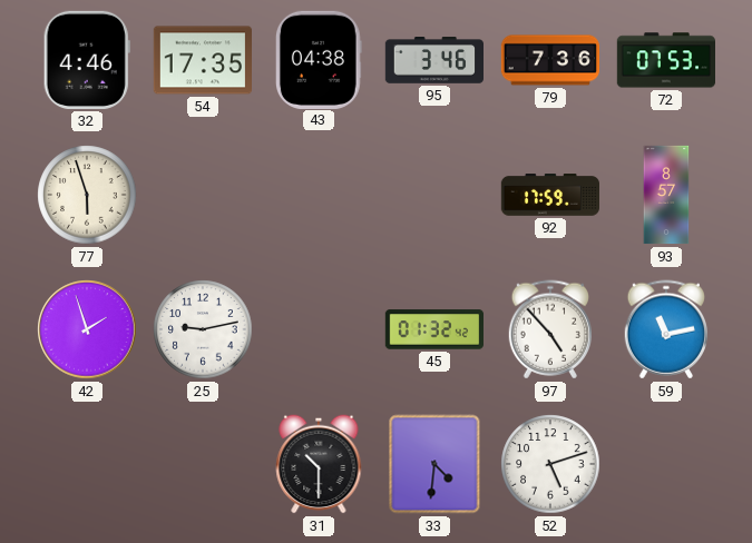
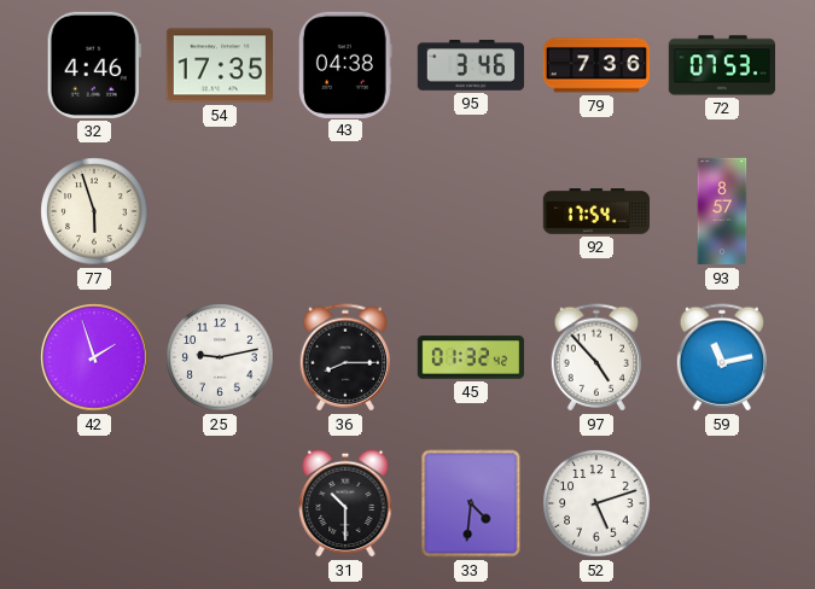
92: 17:59 -> 17:54 (595, 211)
36: none -> 8:15 (344, 357)
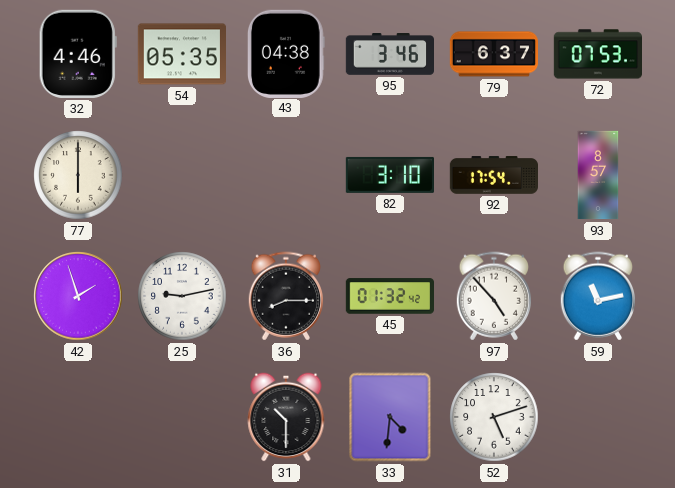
54: 17:35 -> 05:35 (181, 54)
79: 7:36 -> 6:37 (493, 54)
77: 5:57 -> 6:00 (78, 175)
82: none -> 3:10 (389, 175)
